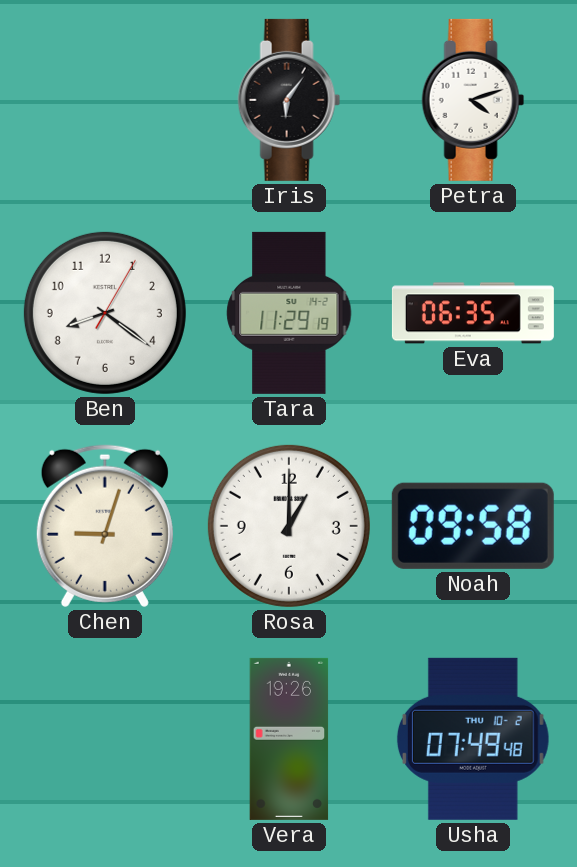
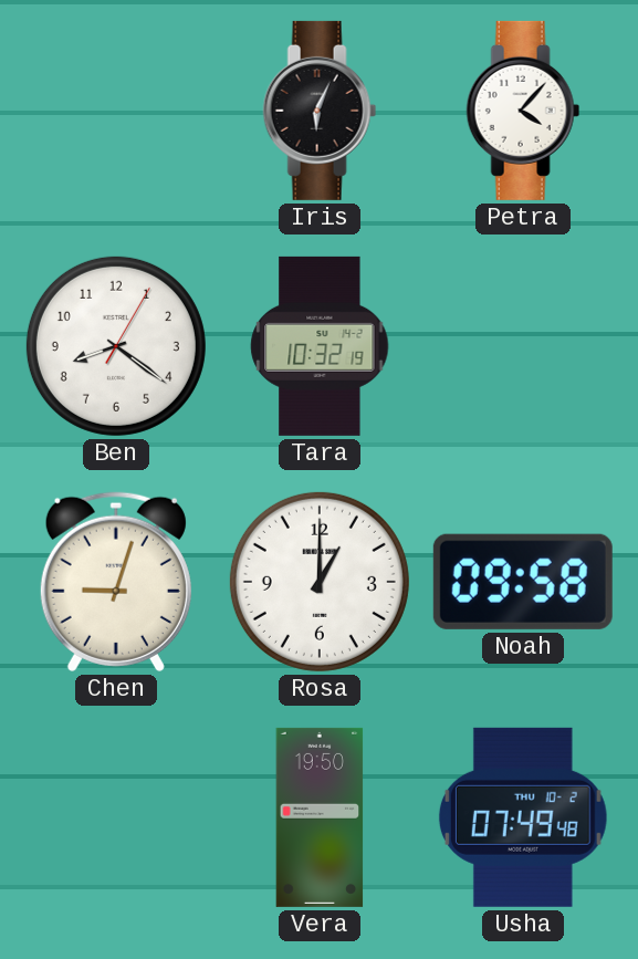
Iris: 6:06 -> 6:04 (320, 111)
Petra: 4:12 -> 4:07 (523, 111)
Tara: 11:29 -> 10:32 (320, 346)
Eva: 06:35 -> none (473, 313)
Vera: 19:26 -> 19:50 (320, 817)
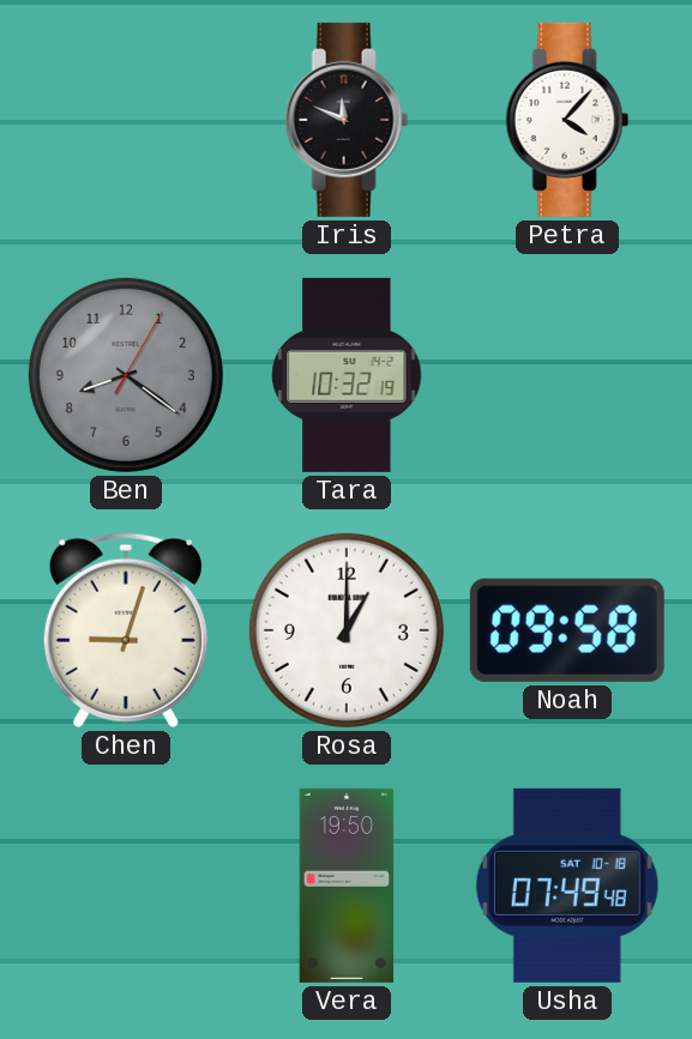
Iris: 6:04 -> 11:49 (347, 120)
Ben dial: white -> grey (126, 375)
Usha date: THU 10-2 -> SAT 10-18 (567, 886)
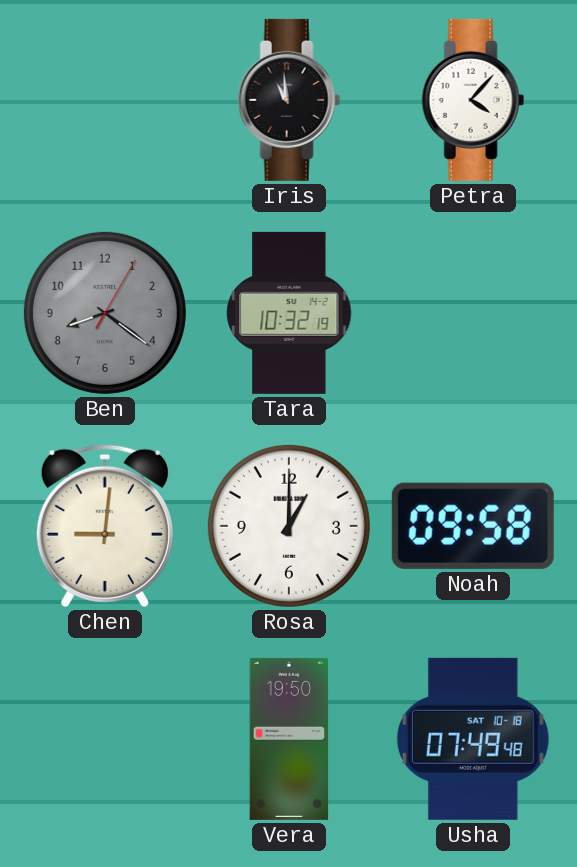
Iris: 11:49 -> 10:59 (289, 100)
Chen: 9:03 -> 9:01 (105, 526)
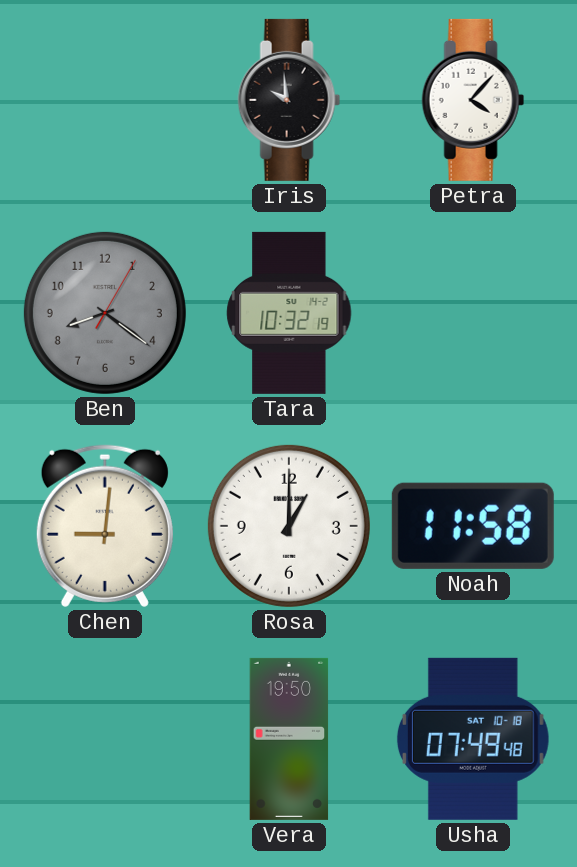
Iris: 10:59 -> 9:59 (289, 100)
Noah: 09:58 -> 11:58 (473, 526)
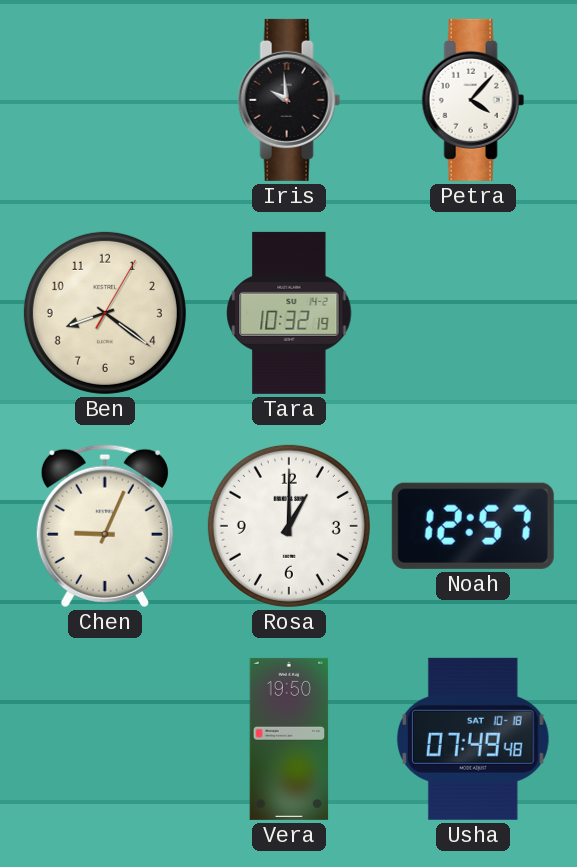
Ben dial: grey -> cream (105, 313)
Chen: 9:01 -> 9:04 (105, 526)
Noah: 11:58 -> 12:57 (473, 526)
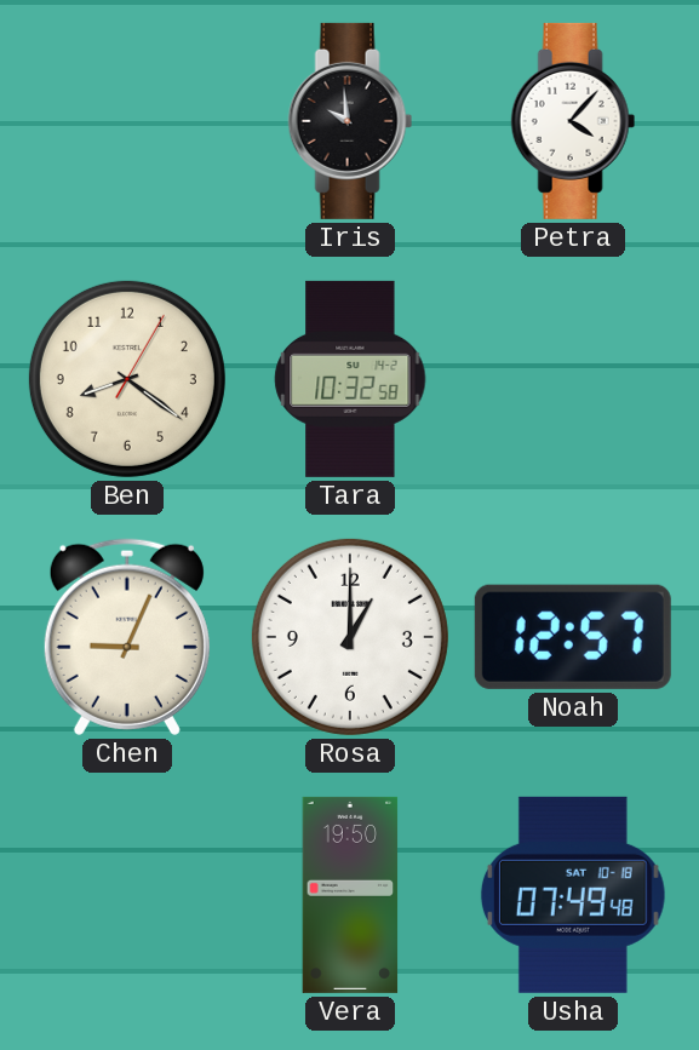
Tara: 10:32:19 -> 10:32:58 (350, 379)
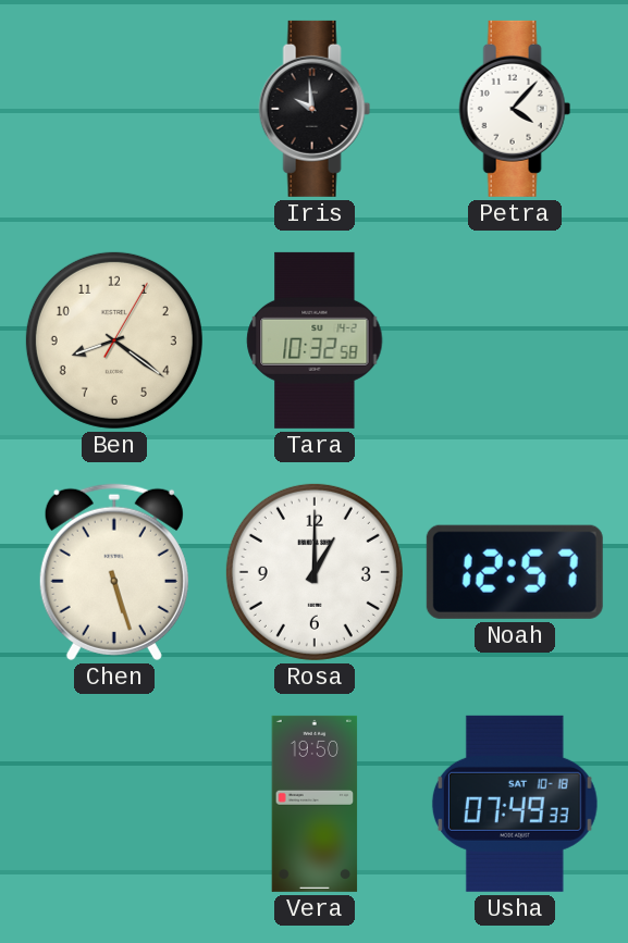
Chen: 9:04 -> 5:27 (114, 572)
Usha: 07:49:48 -> 07:49:33 (515, 804)
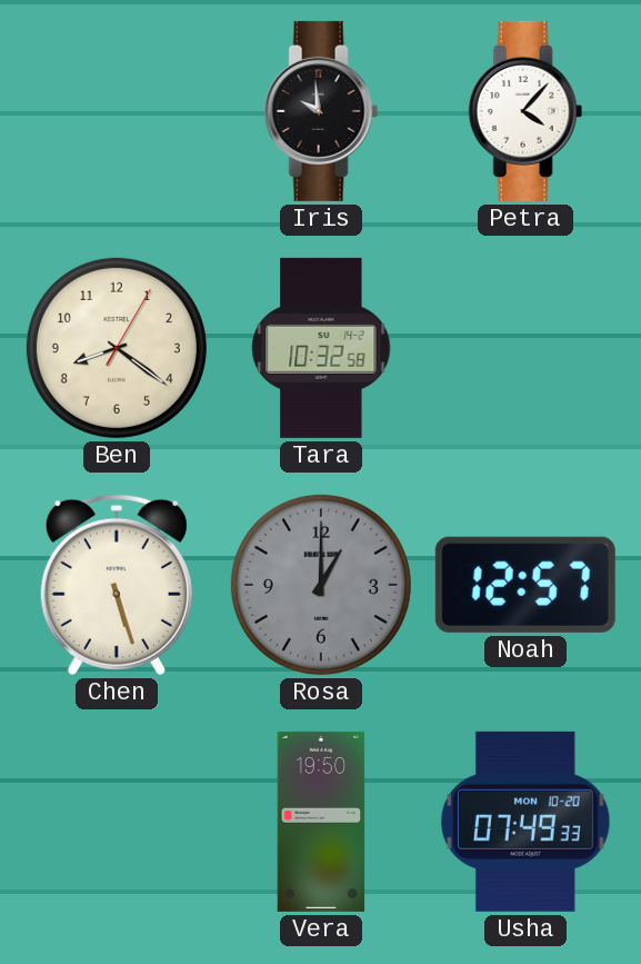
Rosa dial: white -> grey (321, 585)
Usha date: SAT 10-18 -> MON 10-20 (525, 822)
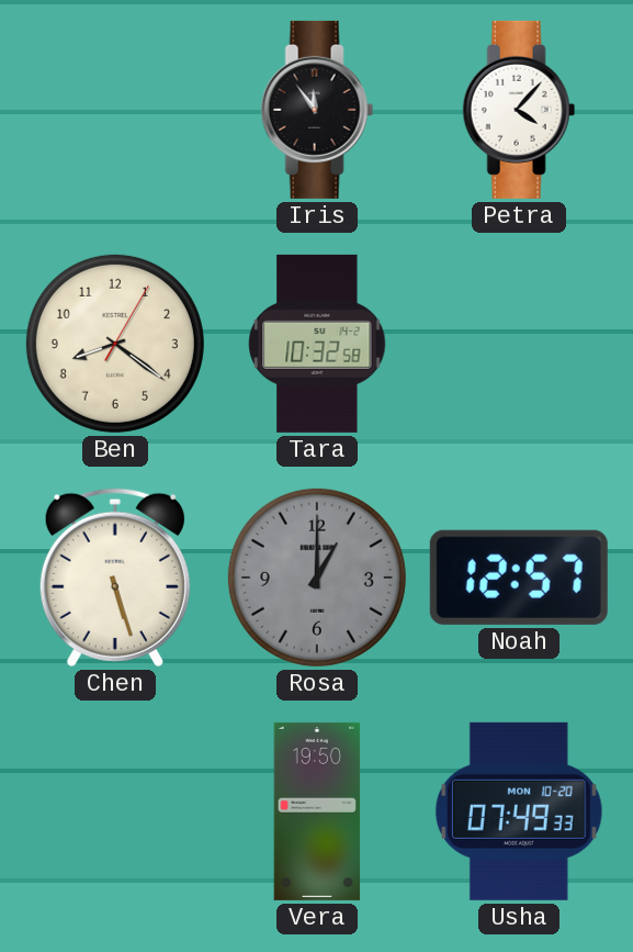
Iris: 9:59 -> 11:54 (317, 110)
